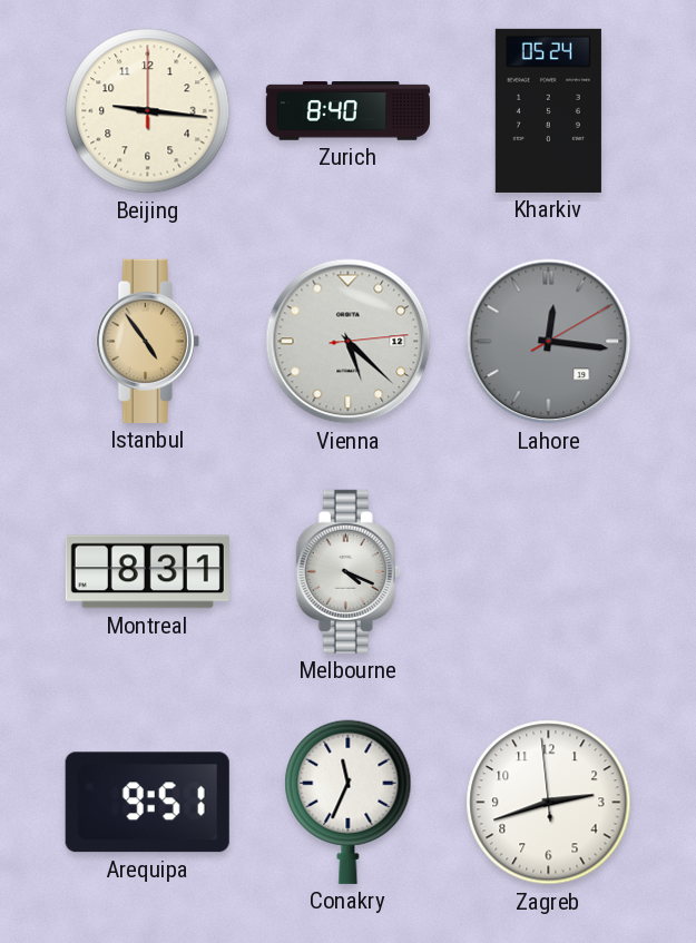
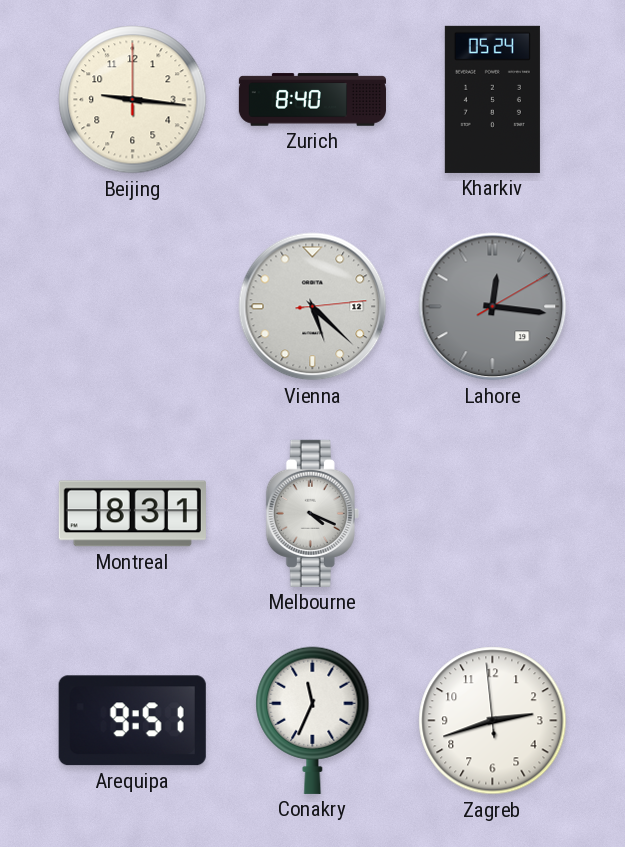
Istanbul: 4:54 -> none (147, 341)
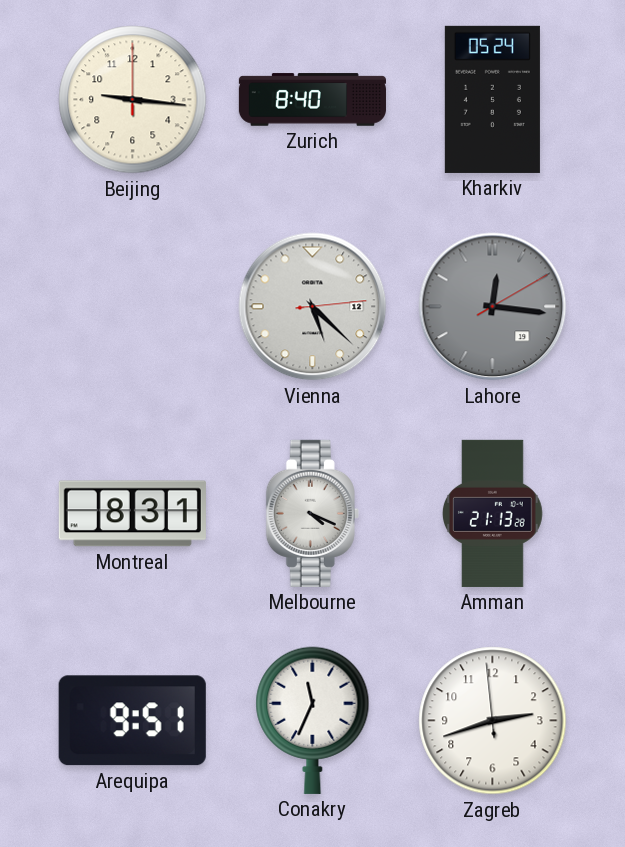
Amman: none -> 21:13 (492, 513)
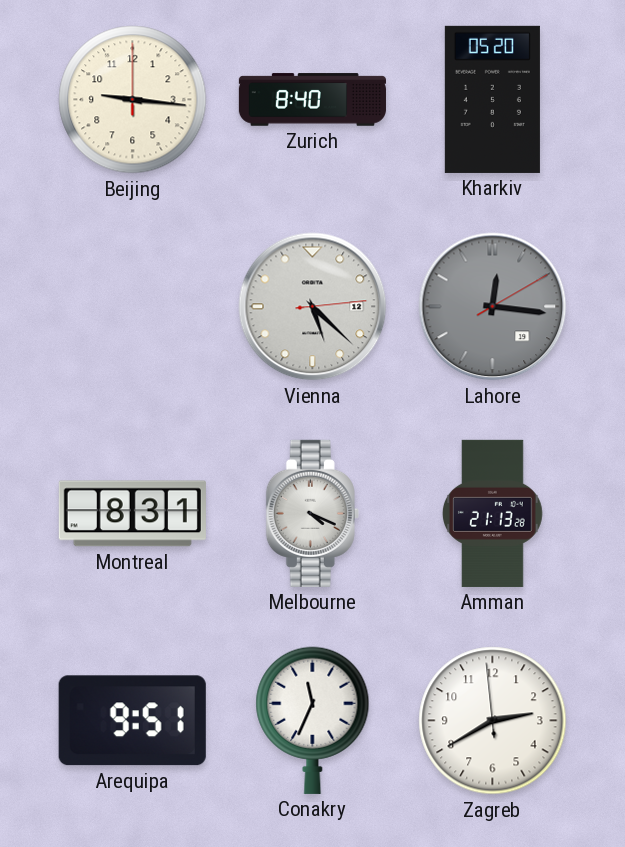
Kharkiv: 05:24 -> 05:20 (492, 99)
Zagreb: 2:41 -> 2:39 (493, 721)
